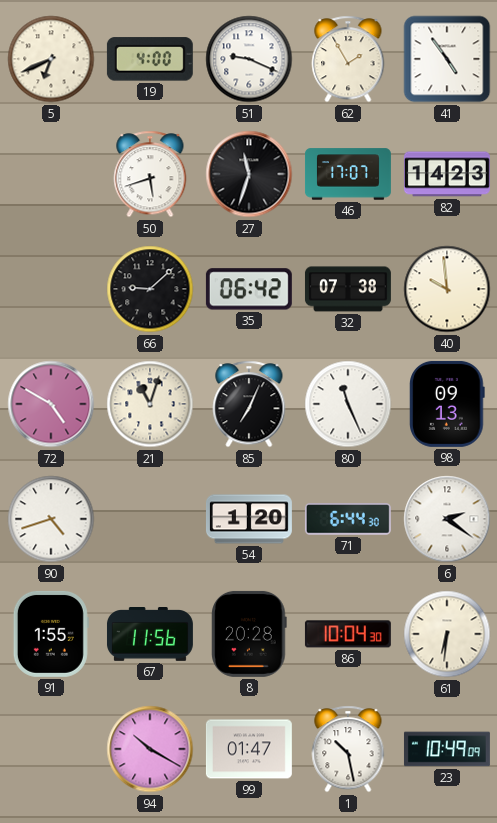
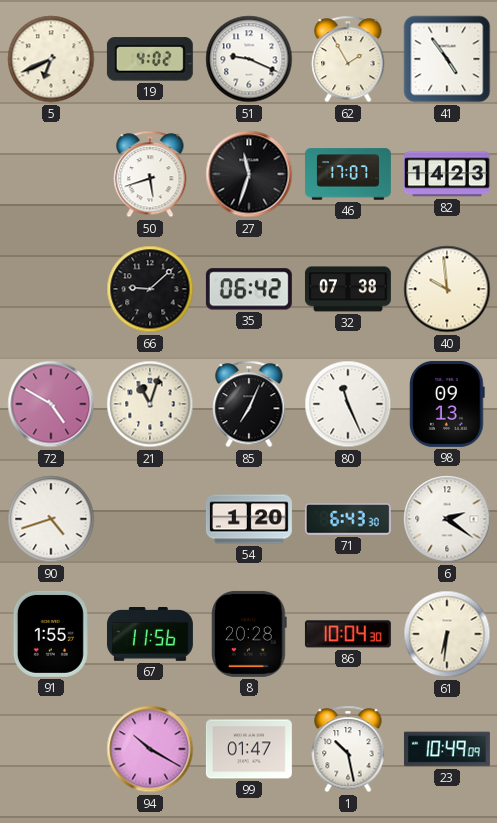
19: 4:00 -> 4:02 (150, 59)
71: 6:44 -> 6:43 (348, 519)
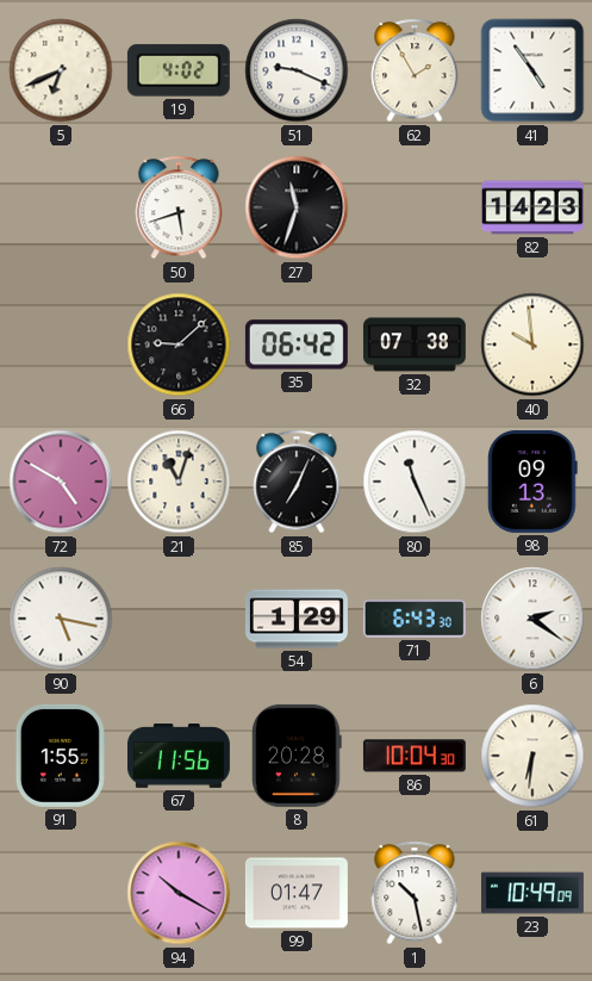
46: 17:07 -> none (348, 174)
90: 4:42 -> 5:17 (61, 619)
54: 1:20 -> 1:29 (297, 619)
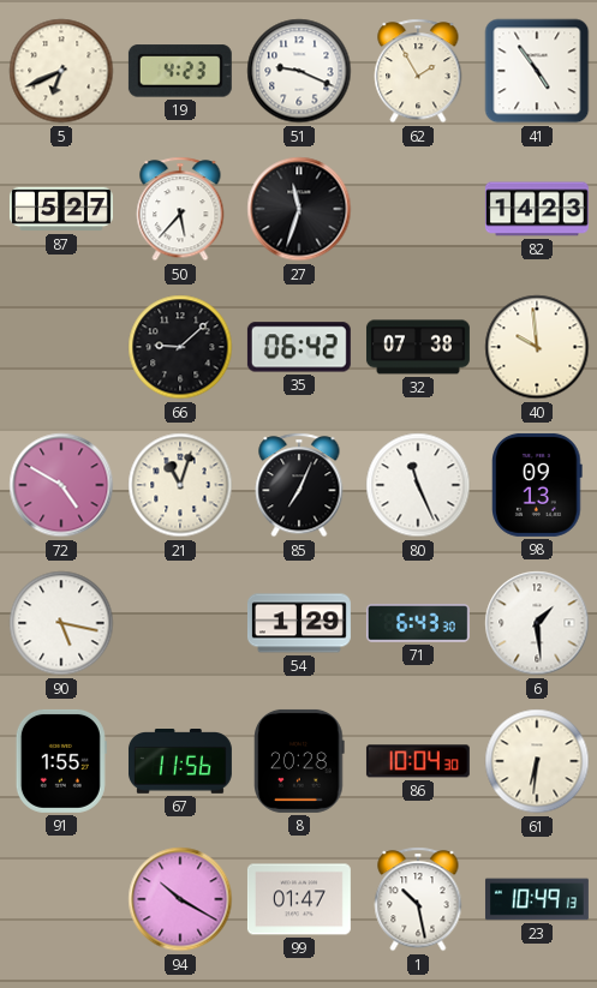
19: 4:02 -> 4:23 (180, 71)
87: none -> 5:27 (61, 209)
50: 5:42 -> 5:37 (180, 209)
6: 2:21 -> 1:29 (537, 623)
23: 10:49:09 -> 10:49:13 (537, 899)
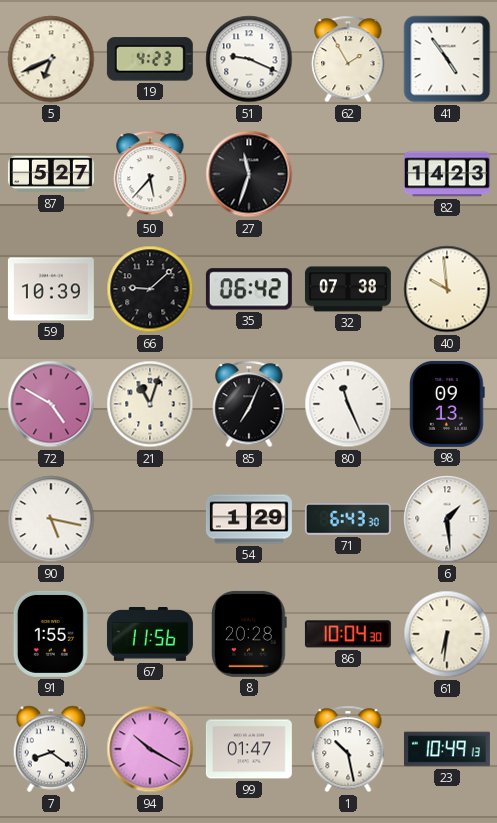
59: none -> 10:39 (51, 289)
7: none -> 8:21 (51, 749)
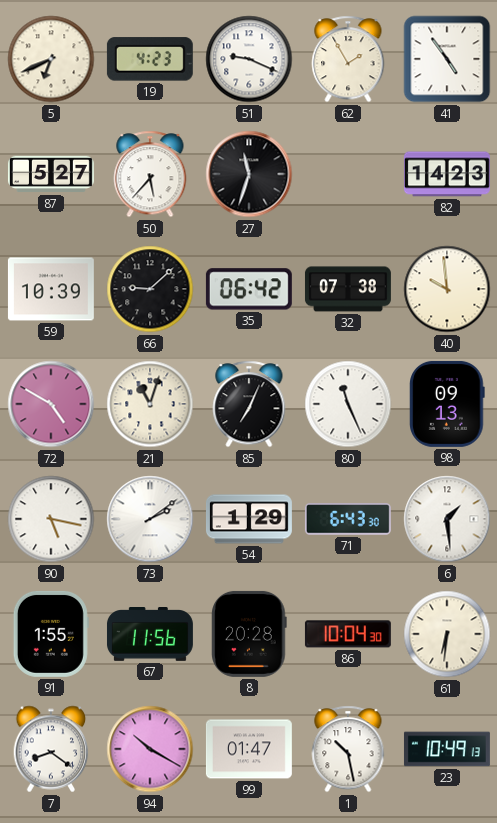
73: none -> 2:09 (150, 519)
